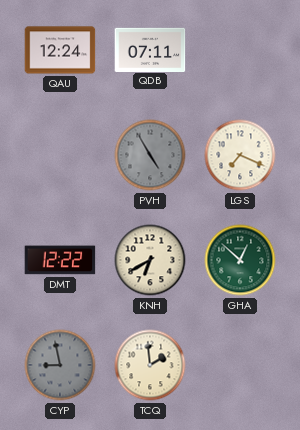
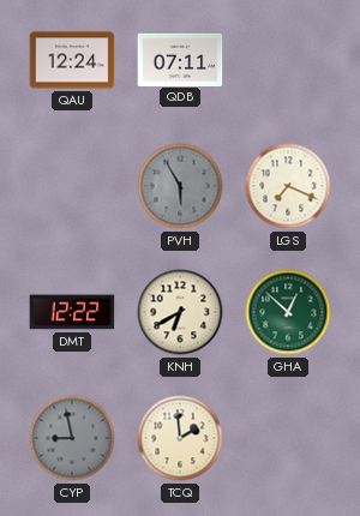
PVH: 4:55 -> 5:55 (180, 186)
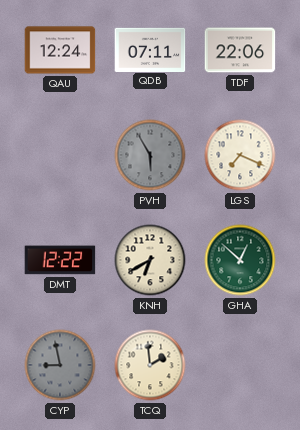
TDF: none -> 22:06 (240, 50)
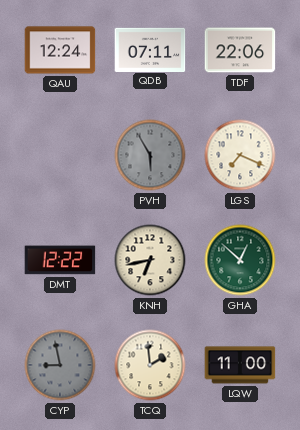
KNH: 6:40 -> 6:43 (150, 260)
LQW: none -> 11:00 (240, 365)
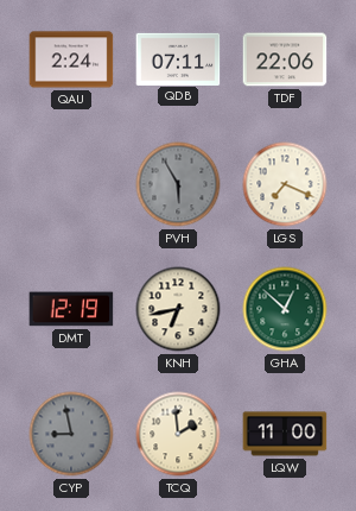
QAU: 12:24 -> 2:24 (71, 59)
DMT: 12:22 -> 12:19 (71, 309)
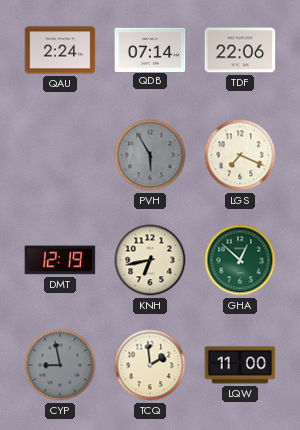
QDB: 07:11 -> 07:14 (150, 49)
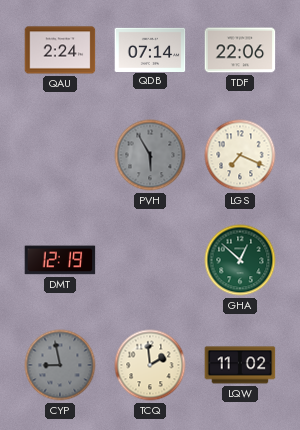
KNH: 6:43 -> none (150, 260)
LQW: 11:00 -> 11:02 (240, 365)
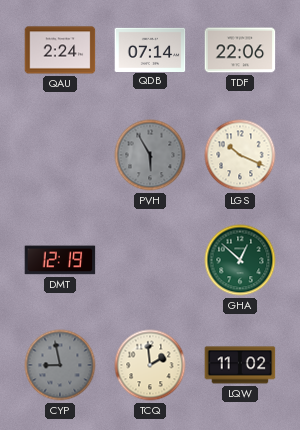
LGS: 7:19 -> 10:19 (240, 155)
